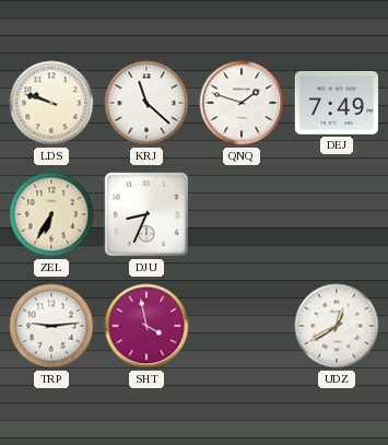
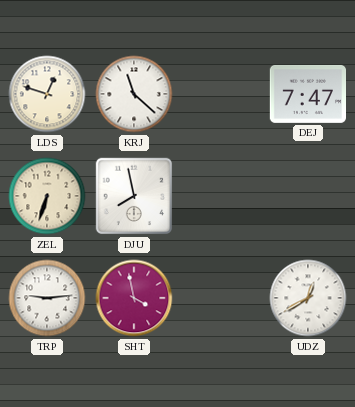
LDS: 9:48 -> 12:48 (47, 94)
QNQ: 1:48 -> none (242, 103)
DEJ: 7:49 -> 7:47 (307, 94)
ZEL: 6:35 -> 6:33 (47, 196)
DJU: 8:34 -> 7:58 (134, 196)
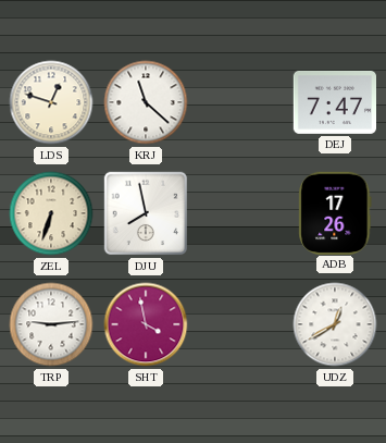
ADB: none -> 17:26 (335, 212)
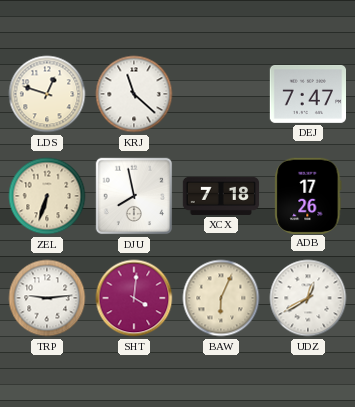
XCX: none -> 7:18 (221, 196)
SHT: 3:58 -> 4:01 (134, 298)
BAW: none -> 6:04 (221, 298)
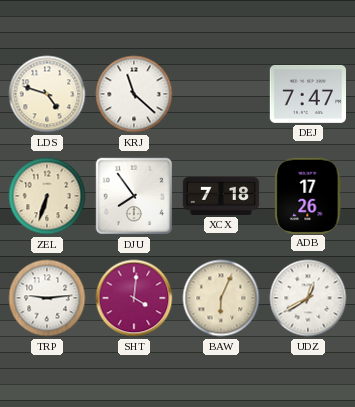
LDS: 12:48 -> 4:48 (47, 94)
DJU: 7:58 -> 7:54 (134, 196)
